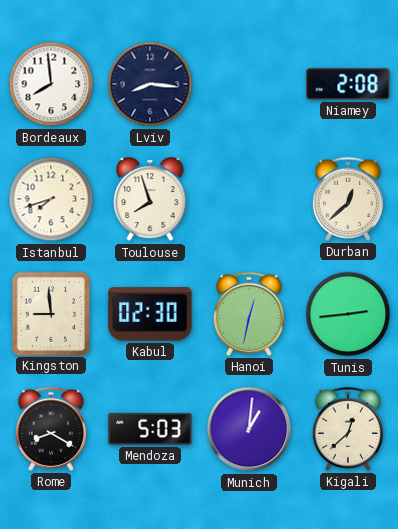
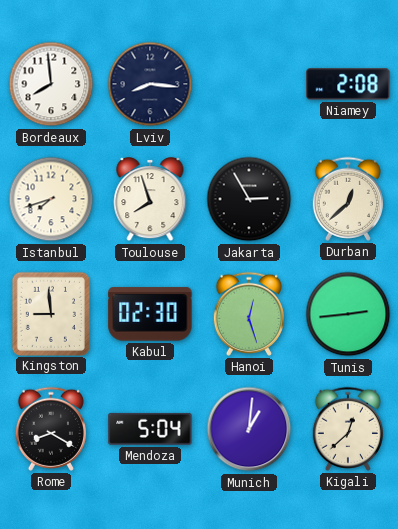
Jakarta: none -> 2:55 (249, 199)
Hanoi: 12:32 -> 12:27 (248, 314)
Mendoza: 5:03 -> 5:04 (150, 429)
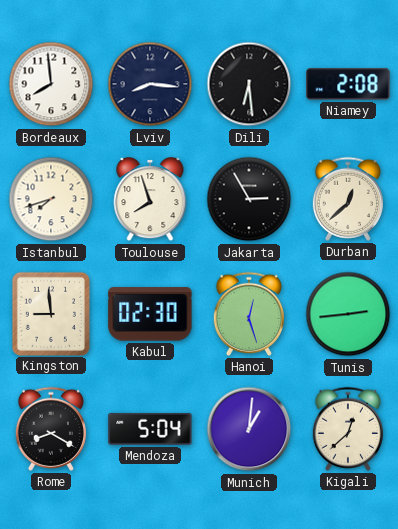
Dili: none -> 6:29 (249, 84)
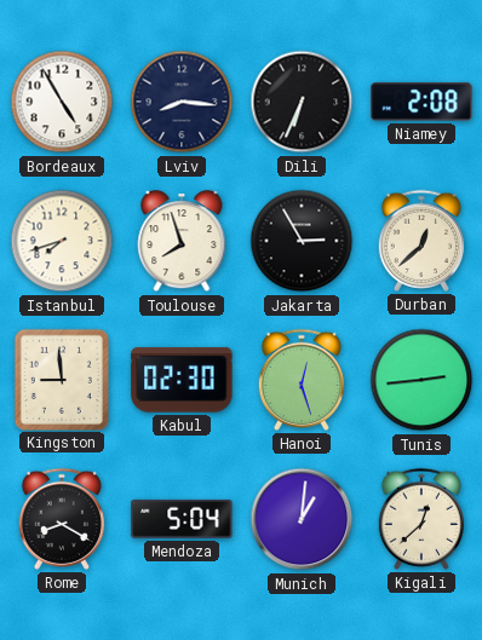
Bordeaux: 7:59 -> 4:55 (62, 102)
Dili: 6:29 -> 6:34 (302, 102)
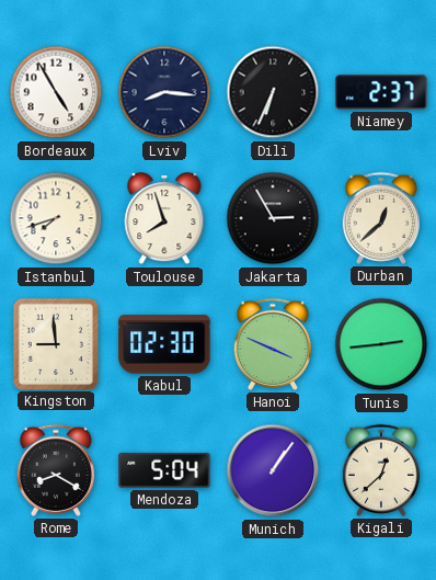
Niamey: 2:08 -> 2:37 (381, 92)
Hanoi: 12:27 -> 3:49 (272, 344)
Munich: 1:01 -> 1:06 (273, 470)
